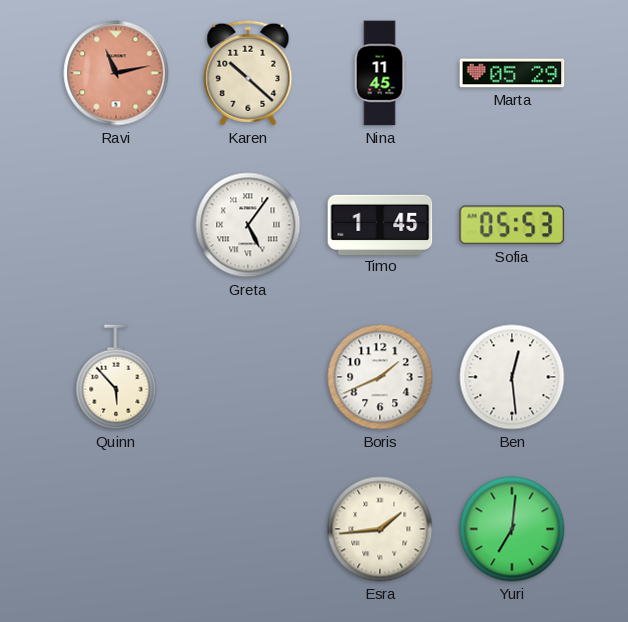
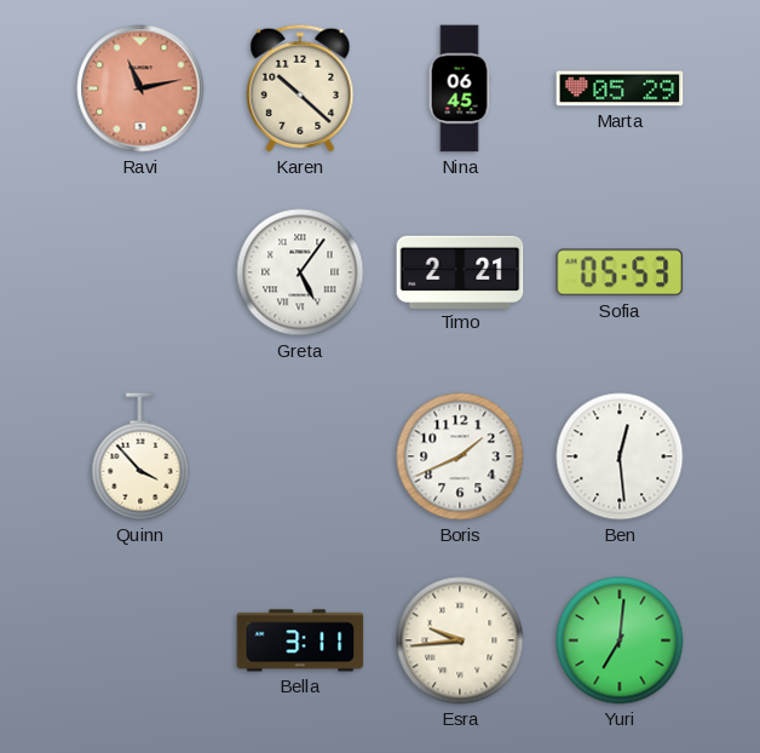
Nina: 11:45 -> 06:45 (460, 88)
Timo: 1:45 -> 2:21 (460, 271)
Quinn: 5:53 -> 3:53 (140, 456)
Bella: none -> 3:11 (300, 640)
Esra: 1:44 -> 9:44 (460, 640)
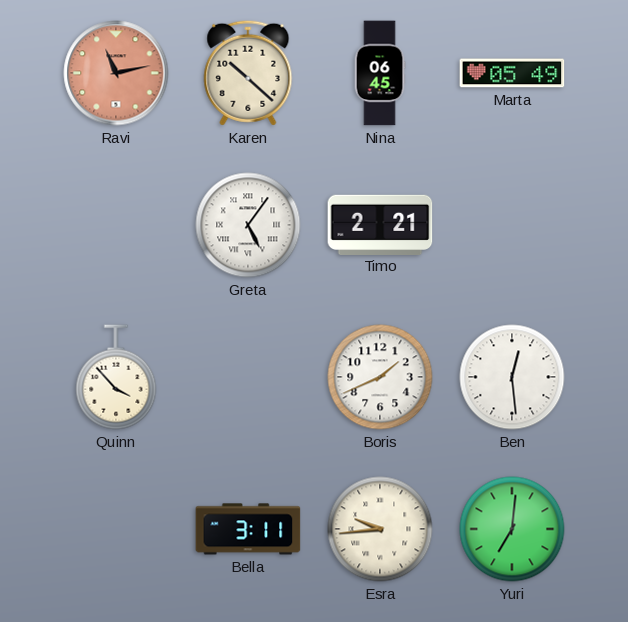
Marta: 05:29 -> 05:49 (512, 73)
Sofia: 05:53 -> none (620, 272)
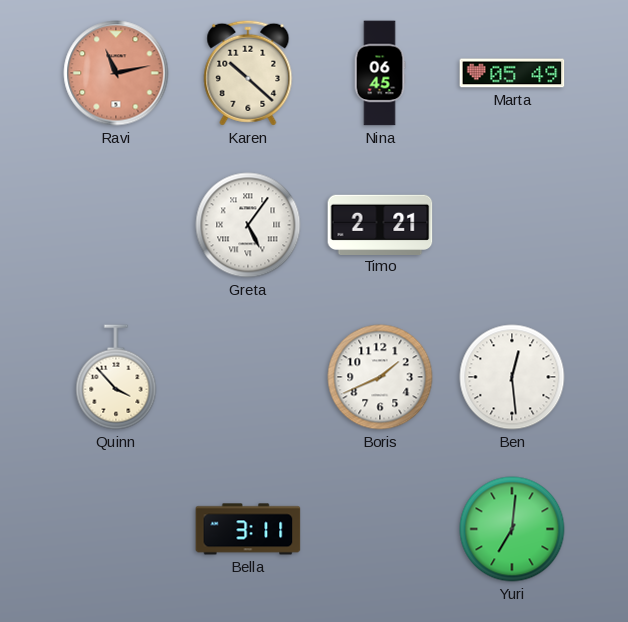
Esra: 9:44 -> none (380, 529)
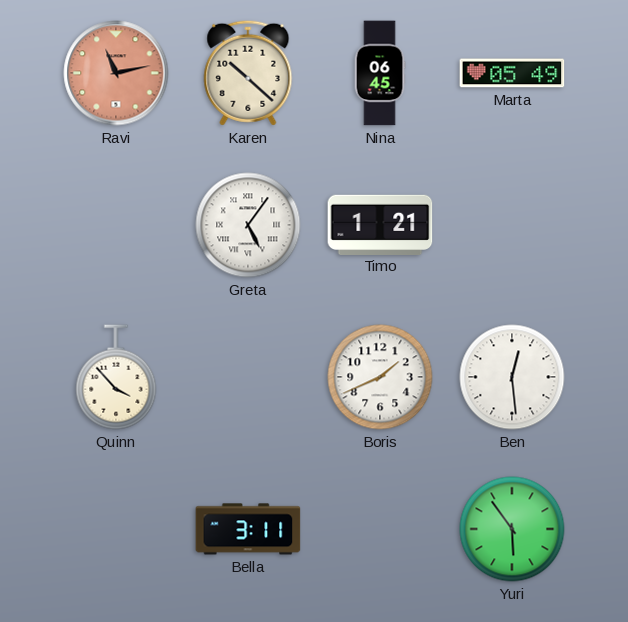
Timo: 2:21 -> 1:21 (380, 224)
Yuri: 7:01 -> 5:54 (512, 529)
